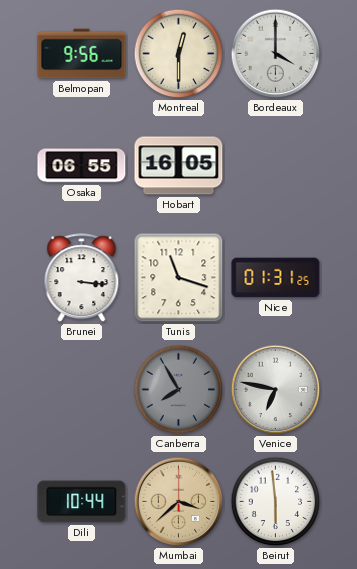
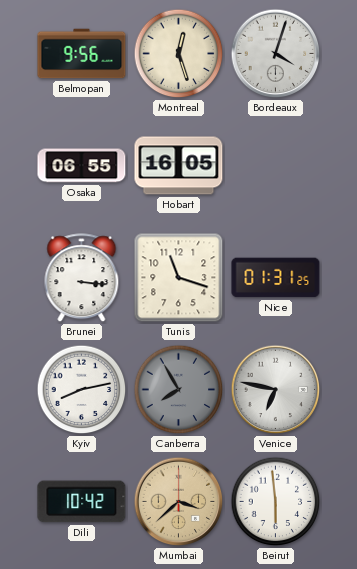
Montreal: 12:30 -> 12:27 (179, 54)
Bordeaux: 4:00 -> 4:03 (276, 54)
Kyiv: none -> 8:13 (82, 390)
Dili: 10:44 -> 10:42 (82, 502)
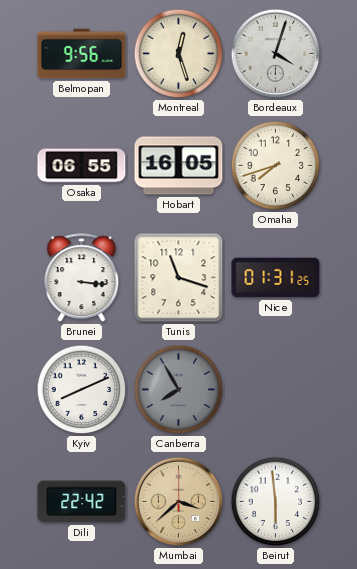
Omaha: none -> 7:42 (276, 166)
Kyiv: 8:13 -> 8:11 (82, 390)
Venice: 6:47 -> none (276, 390)
Dili: 10:42 -> 22:42 (82, 502)
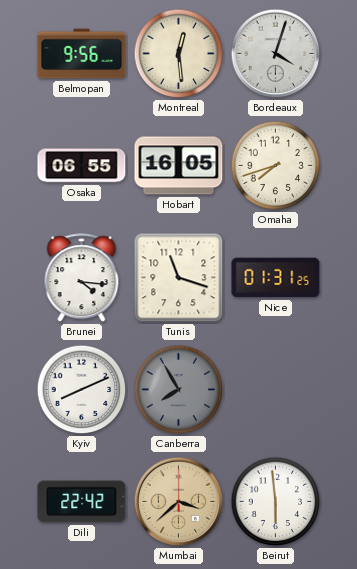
Montreal: 12:27 -> 12:29 (179, 54)
Brunei: 3:16 -> 4:16 (82, 278)
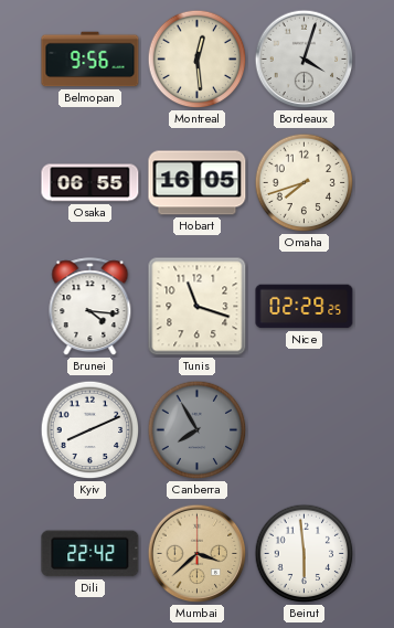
Nice: 01:31 -> 02:29 (305, 307)
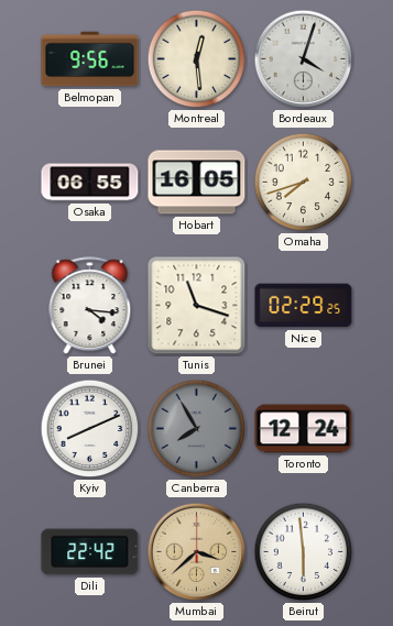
Toronto: none -> 12:24 (304, 429)
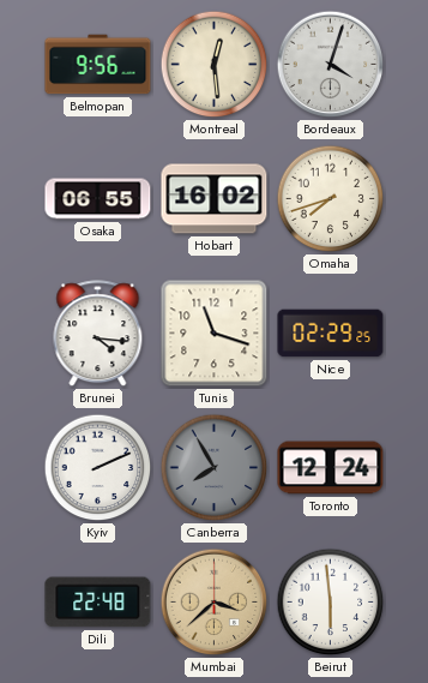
Hobart: 16:05 -> 16:02 (215, 199)
Kyiv: 8:11 -> 2:11 (98, 468)
Dili: 22:42 -> 22:48 (98, 603)
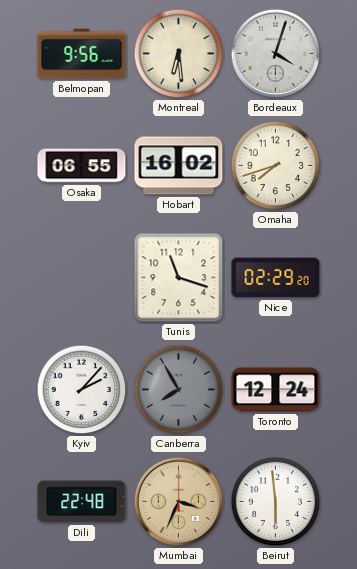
Montreal: 12:29 -> 6:29 (179, 54)
Brunei: 4:16 -> none (98, 334)
Nice: 02:29:25 -> 02:29:20 (276, 278)
Kyiv: 2:11 -> 2:07 (82, 390)
Mumbai: 3:38 -> 3:34 (179, 502)
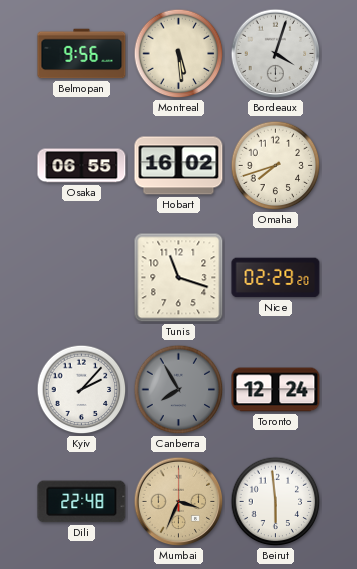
Montreal: 6:29 -> 5:29 (179, 54)
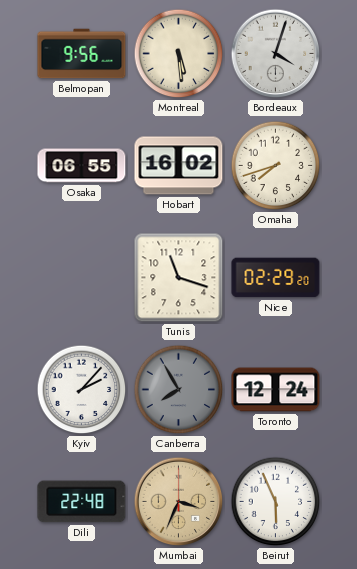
Beirut: 5:59 -> 5:56 (276, 502)
